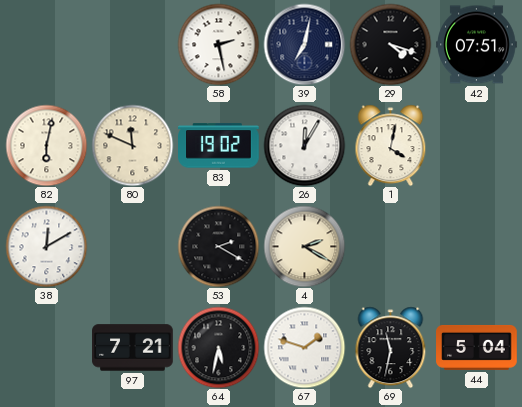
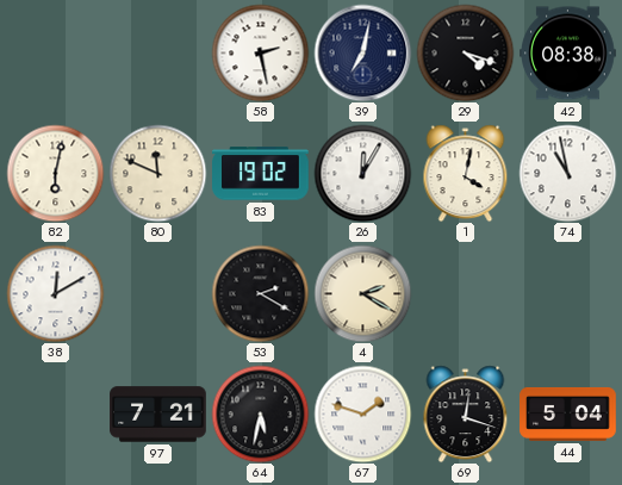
42: 07:51 -> 08:38 (568, 54)
74: none -> 10:58 (567, 173)
69: 11:32 -> 12:18 (466, 414)
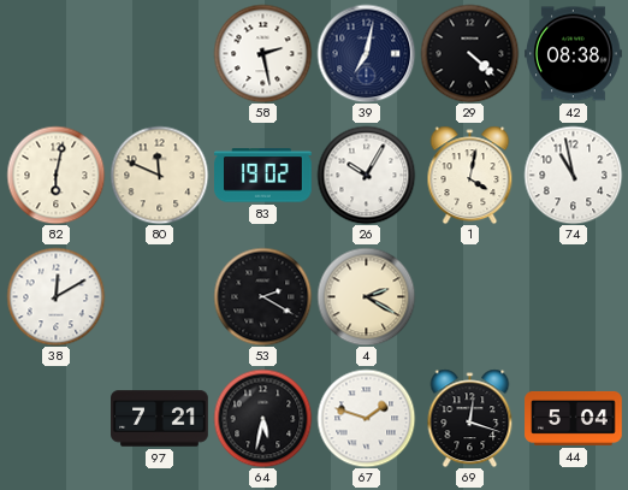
29: 4:18 -> 4:22 (469, 53)
26: 12:05 -> 10:05 (366, 175)
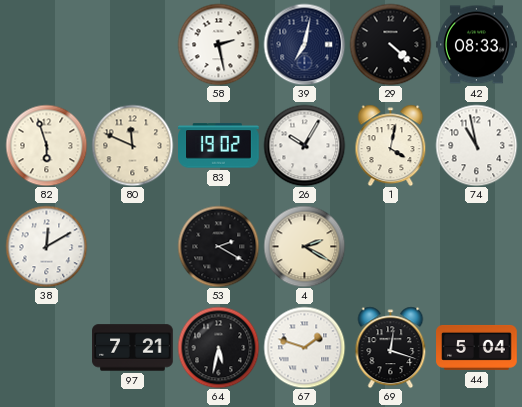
42: 08:38 -> 08:33 (477, 45)
82: 6:02 -> 5:57 (46, 145)
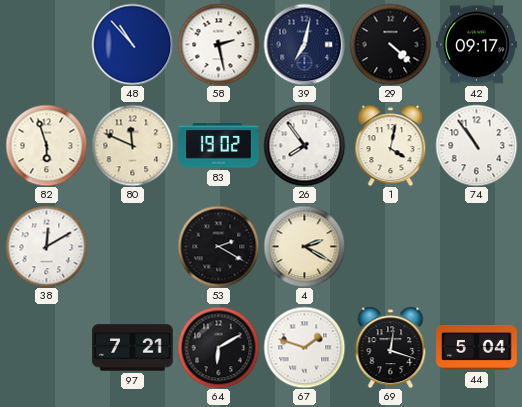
48: none -> 10:53 (132, 44)
42: 08:33 -> 09:17 (477, 45)
26: 10:05 -> 7:54 (304, 145)
74: 10:58 -> 10:54 (476, 145)
64: 5:32 -> 6:10 (218, 347)
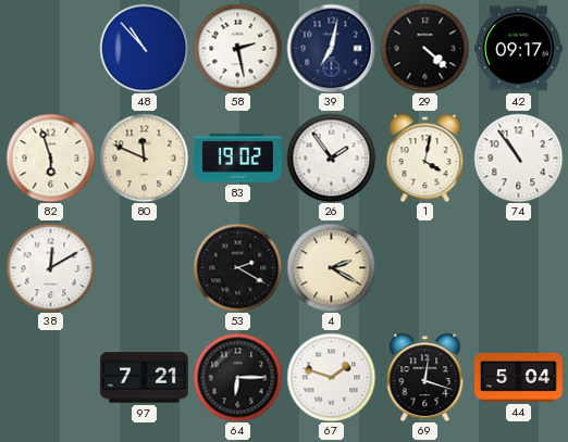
26: 7:54 -> 1:54 (331, 157)
64: 6:10 -> 6:15 (237, 377)
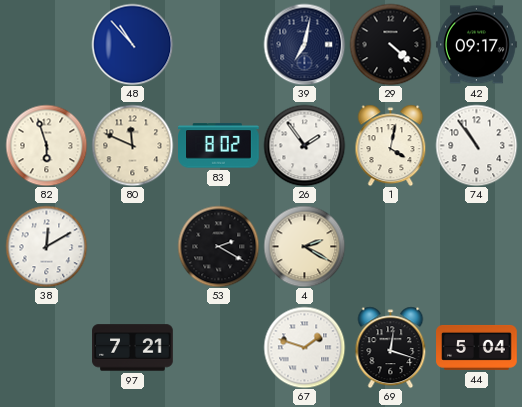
58: 2:28 -> none (237, 48)
83: 19:02 -> 8:02 (219, 146)
64: 6:15 -> none (237, 377)
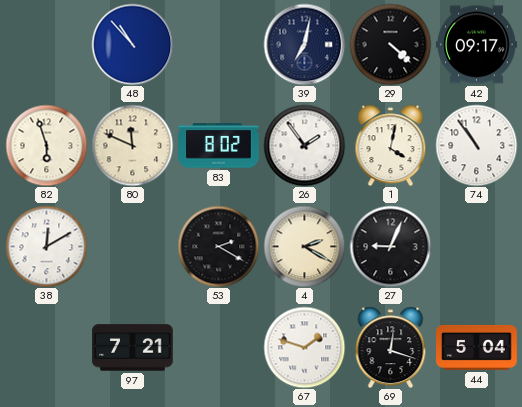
27: none -> 9:04 (390, 246)
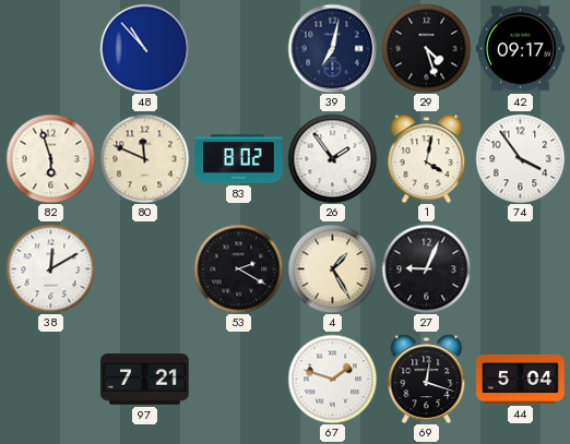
29: 4:22 -> 4:27 (426, 48)
74: 10:54 -> 3:54 (520, 158)
4: 2:20 -> 1:25 (332, 268)
